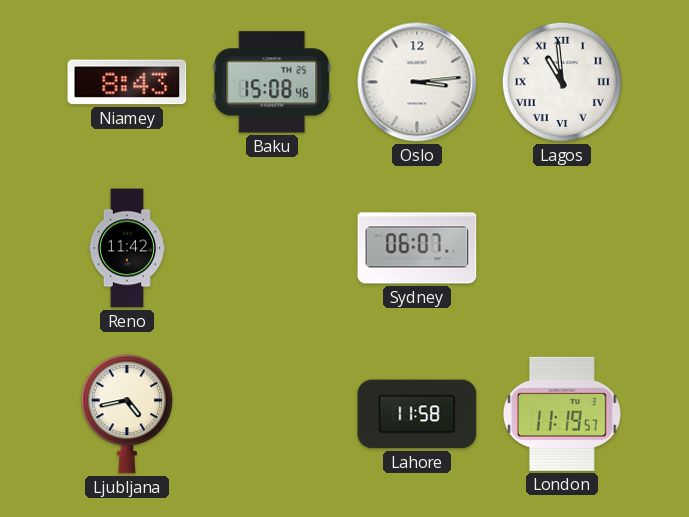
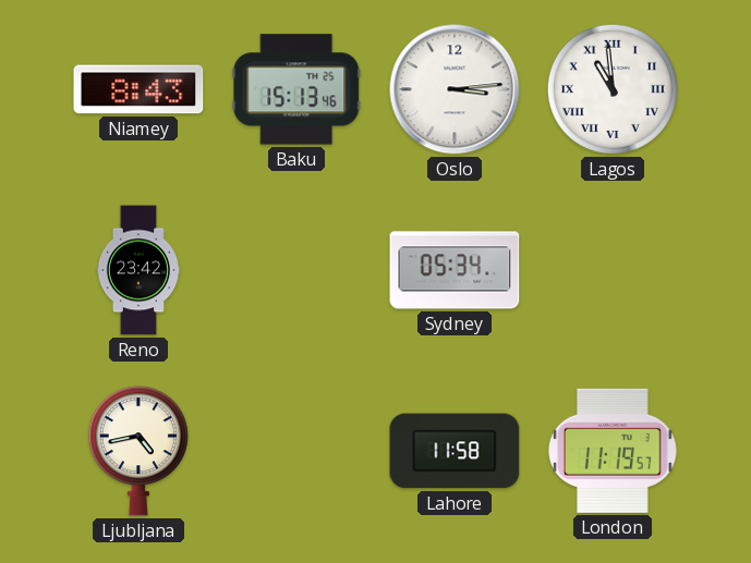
Baku: 15:08 -> 15:13 (296, 89)
Reno: 11:42 -> 23:42 (138, 270)
Sydney: 06:07 -> 05:34 (455, 270)
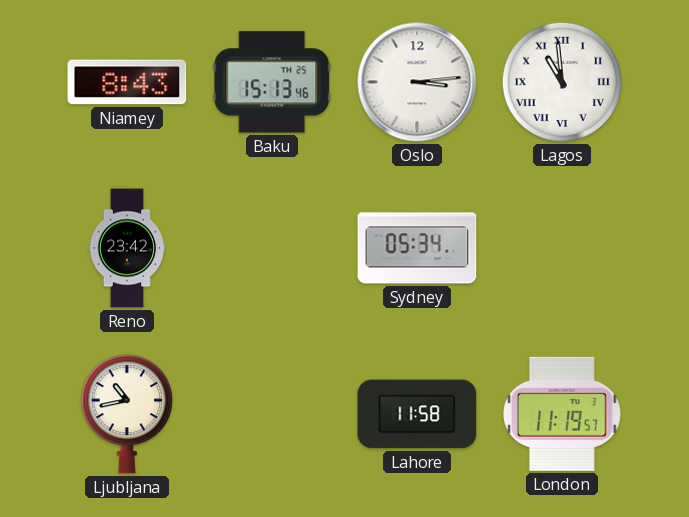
Ljubljana: 4:43 -> 10:43 (127, 414)
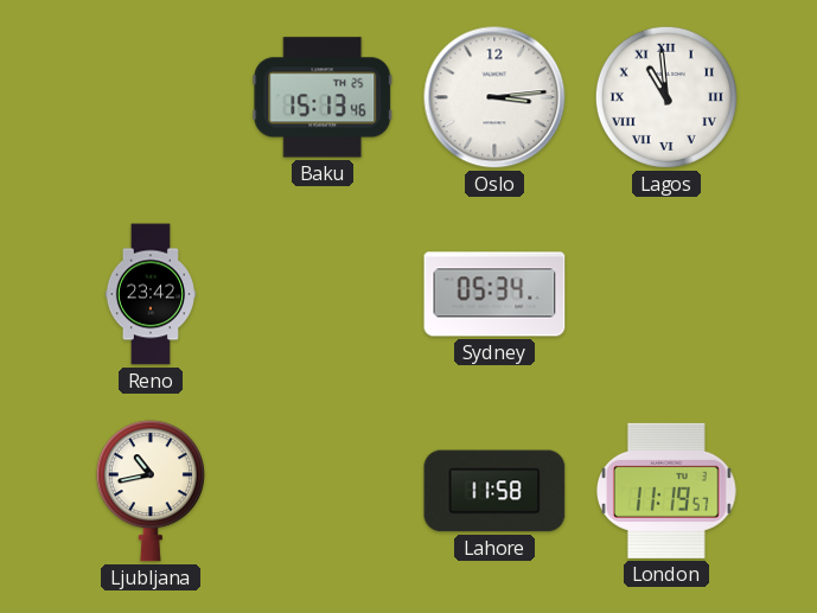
Niamey: 8:43 -> none (127, 82)
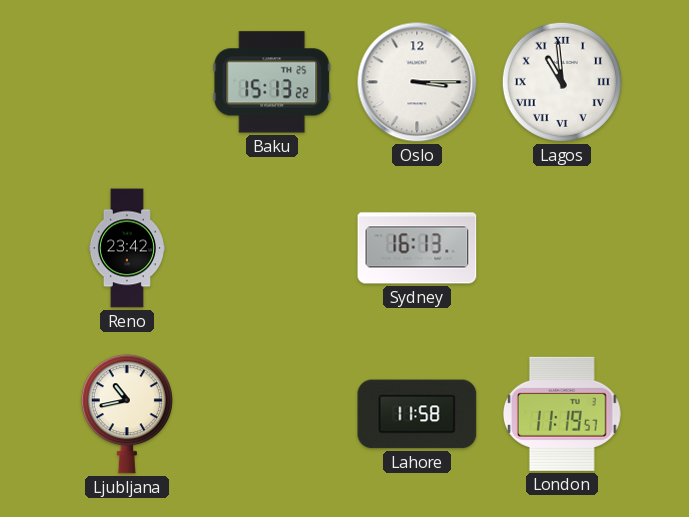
Baku: 15:13:46 -> 15:13:22 (272, 82)
Oslo: 3:14 -> 3:15 (417, 82)
Sydney: 05:34 -> 16:13 (417, 248)
